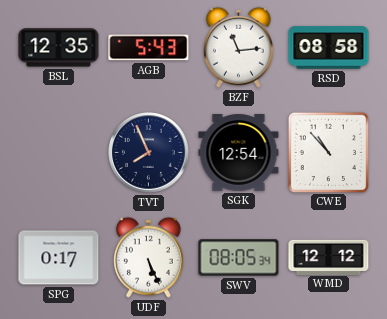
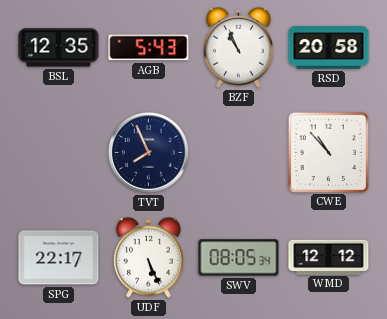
BZF: 11:14 -> 10:56 (238, 47)
RSD: 08:58 -> 20:58 (329, 48)
SGK: 12:54 -> none (239, 153)
SPG: 0:17 -> 22:17 (59, 258)
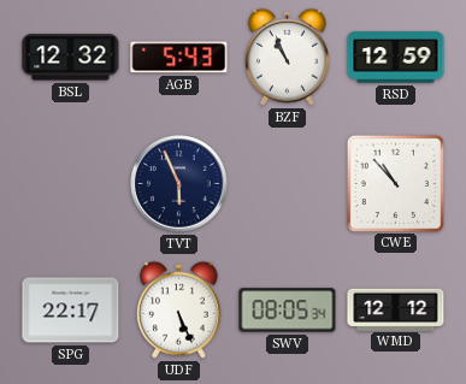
BSL: 12:35 -> 12:32 (71, 58)
RSD: 20:58 -> 12:59 (396, 58)
TVT: 7:56 -> 5:56 (179, 184)
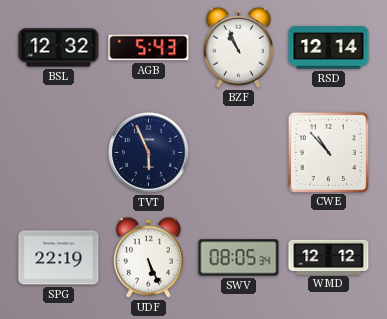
RSD: 12:59 -> 12:14 (329, 48)
SPG: 22:17 -> 22:19 (59, 258)
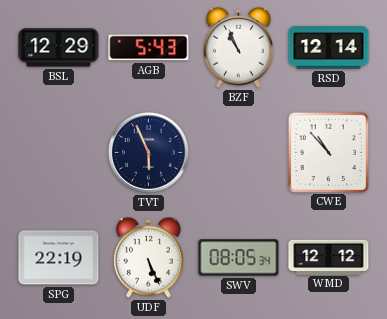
BSL: 12:32 -> 12:29 (59, 48)
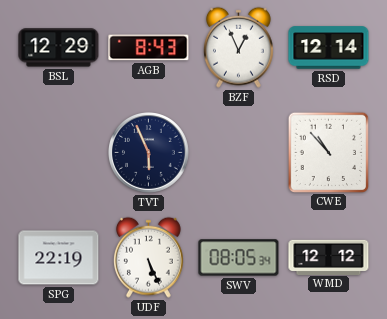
AGB: 5:43 -> 8:43 (149, 48)
BZF: 10:56 -> 12:56 (238, 47)
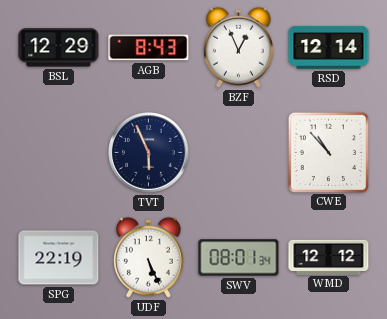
SWV: 08:05 -> 08:01 (239, 258)
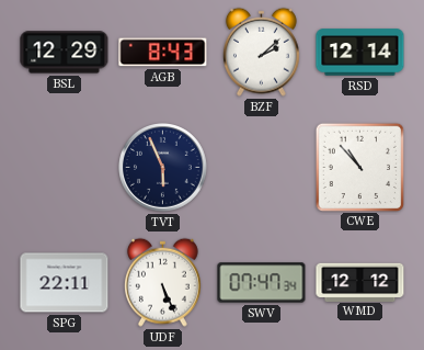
BZF: 12:56 -> 2:08 (261, 52)
SPG: 22:19 -> 22:11 (65, 283)
SWV: 08:01 -> 07:47 (262, 283)
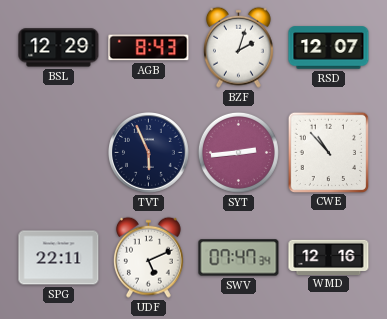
BZF: 2:08 -> 2:03 (238, 47)
RSD: 12:14 -> 12:07 (329, 48)
SYT: none -> 2:44 (238, 152)
UDF: 5:26 -> 5:11 (148, 257)
WMD: 12:12 -> 12:16 (329, 257)
